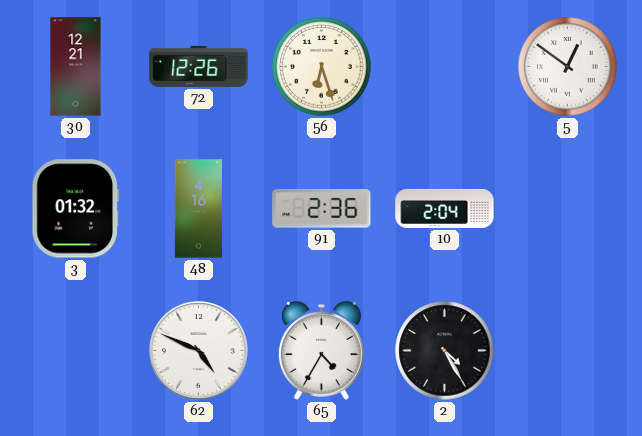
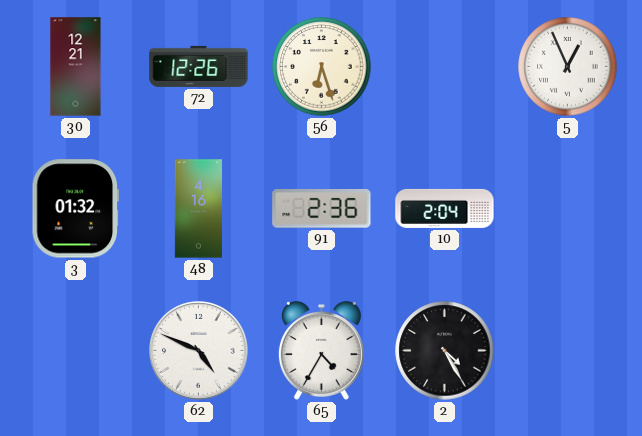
5: 12:51 -> 12:56 (568, 67)
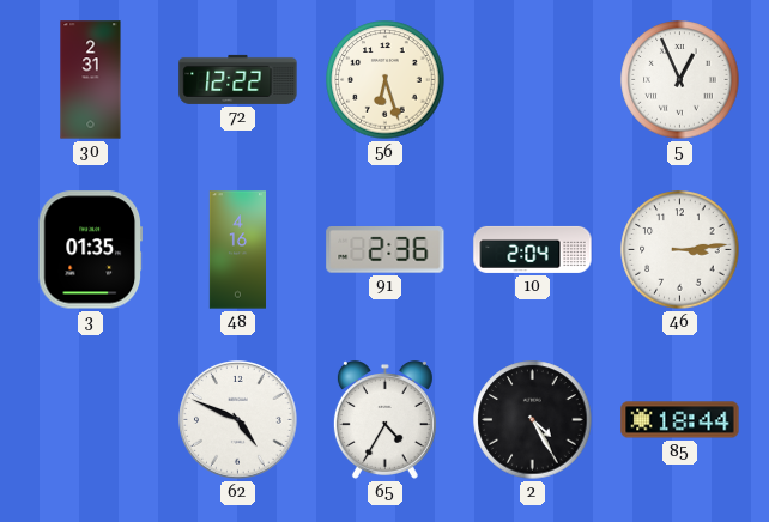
30: 12:21 -> 2:31 (91, 80)
72: 12:26 -> 12:22 (238, 79)
3: 01:32 -> 01:35 (90, 250)
46: none -> 3:14 (680, 250)
85: none -> 18:44 (680, 420)
